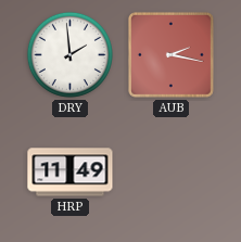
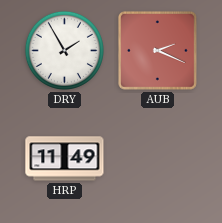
DRY: 1:59 -> 1:55 (64, 50)
AUB: 2:17 -> 2:19 (157, 50)
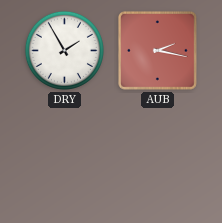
AUB: 2:19 -> 2:17 (157, 50)
HRP: 11:49 -> none (65, 159)
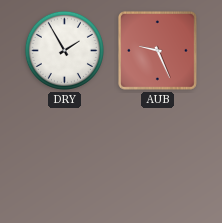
AUB: 2:17 -> 9:26 (157, 50)
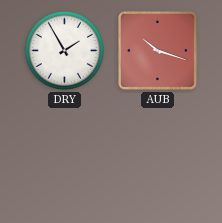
AUB: 9:26 -> 10:18 (157, 50)
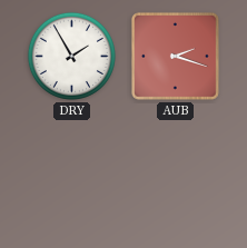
AUB: 10:18 -> 2:18 (175, 56)
